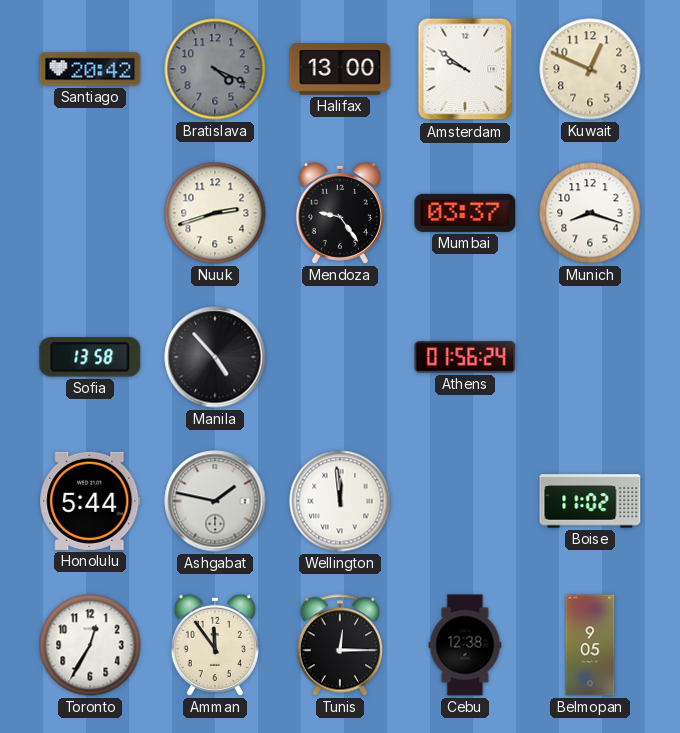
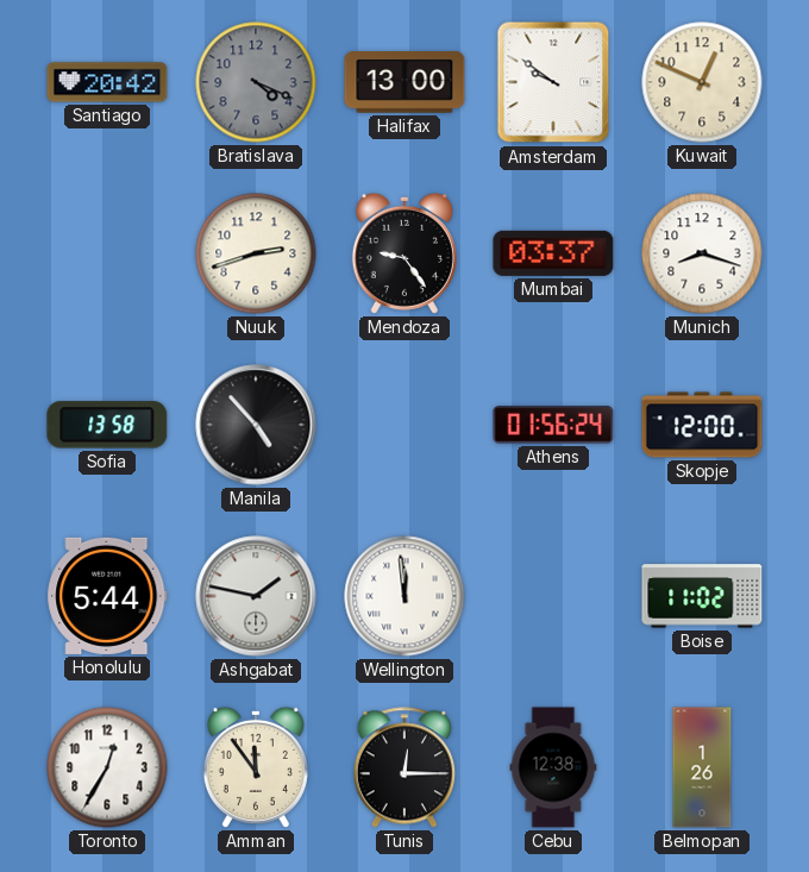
Skopje: none -> 12:00 (702, 425)
Belmopan: 9:05 -> 1:26 (702, 767)
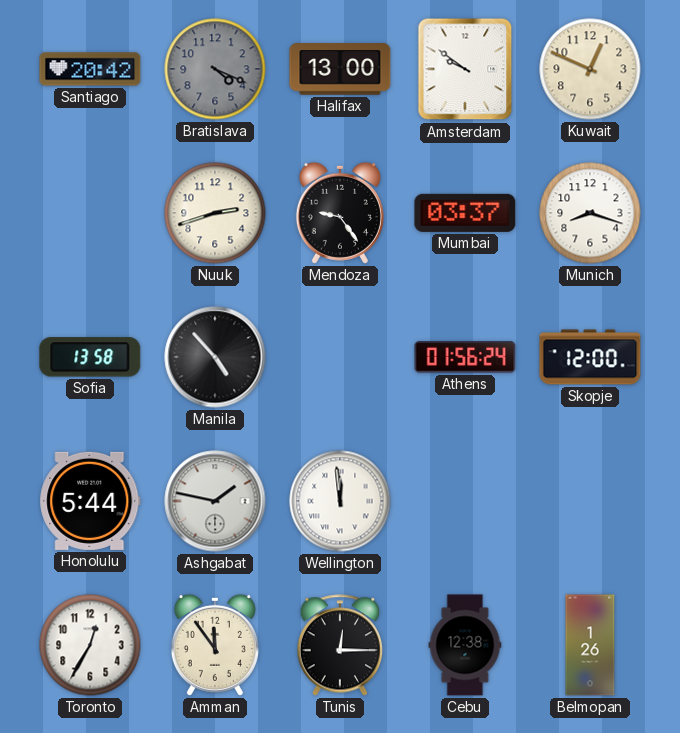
Boise: 11:02 -> none (702, 596)
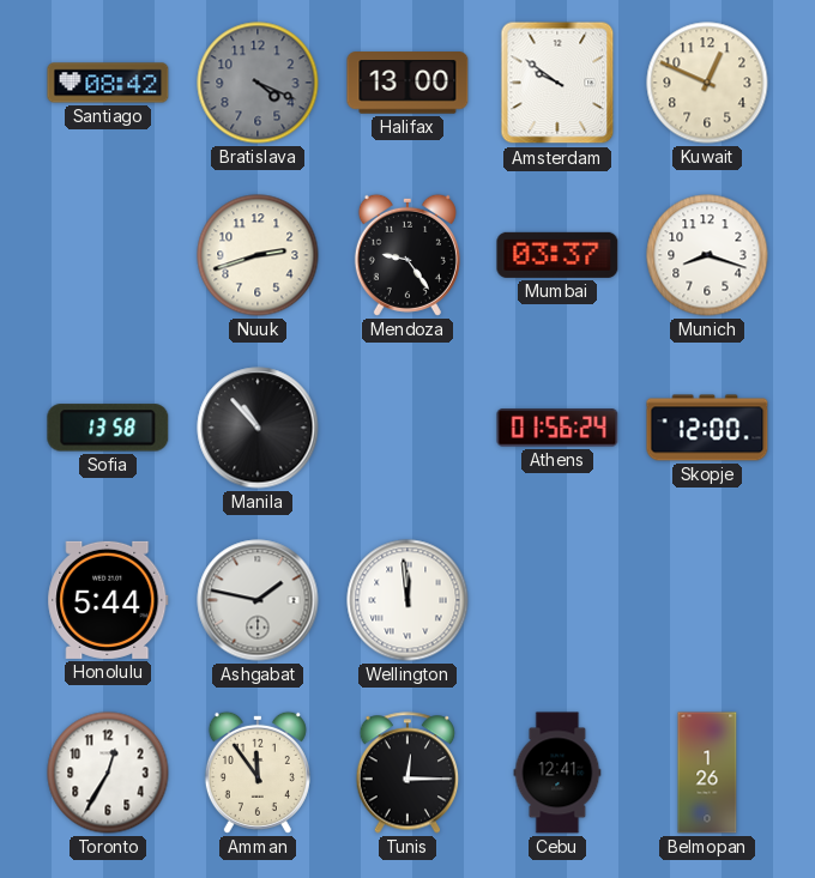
Santiago: 20:42 -> 08:42 (108, 83)
Manila: 4:53 -> 10:53 (258, 428)
Cebu: 12:38 -> 12:41 (557, 773)
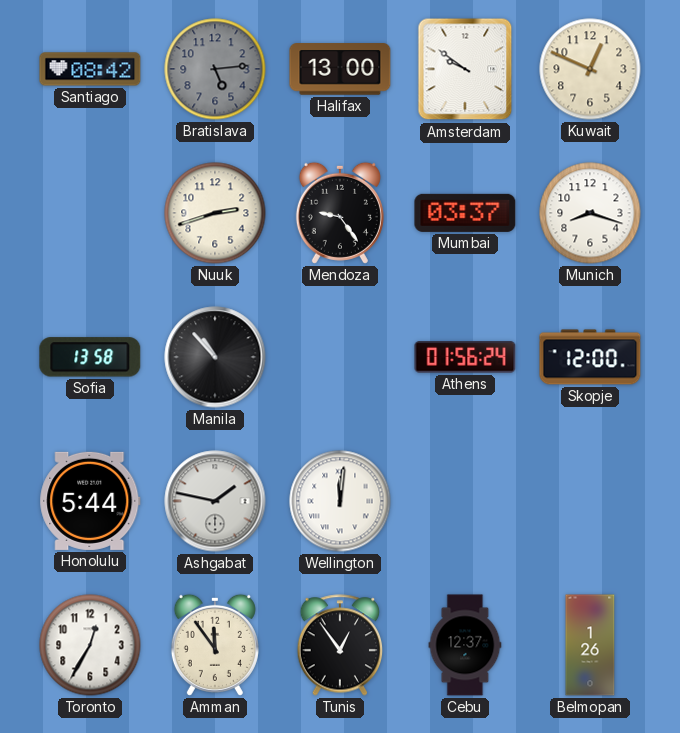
Bratislava: 4:19 -> 5:14 (215, 69)
Wellington: 11:59 -> 12:01 (340, 501)
Tunis: 12:15 -> 12:54 (340, 645)
Cebu: 12:41 -> 12:37 (465, 645)
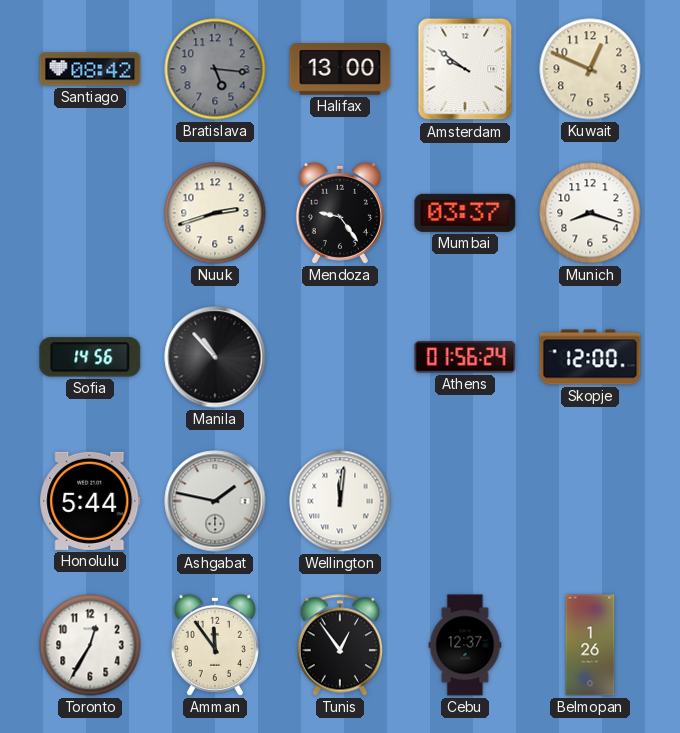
Bratislava: 5:14 -> 5:16 (215, 69)
Sofia: 13:58 -> 14:56 (90, 357)
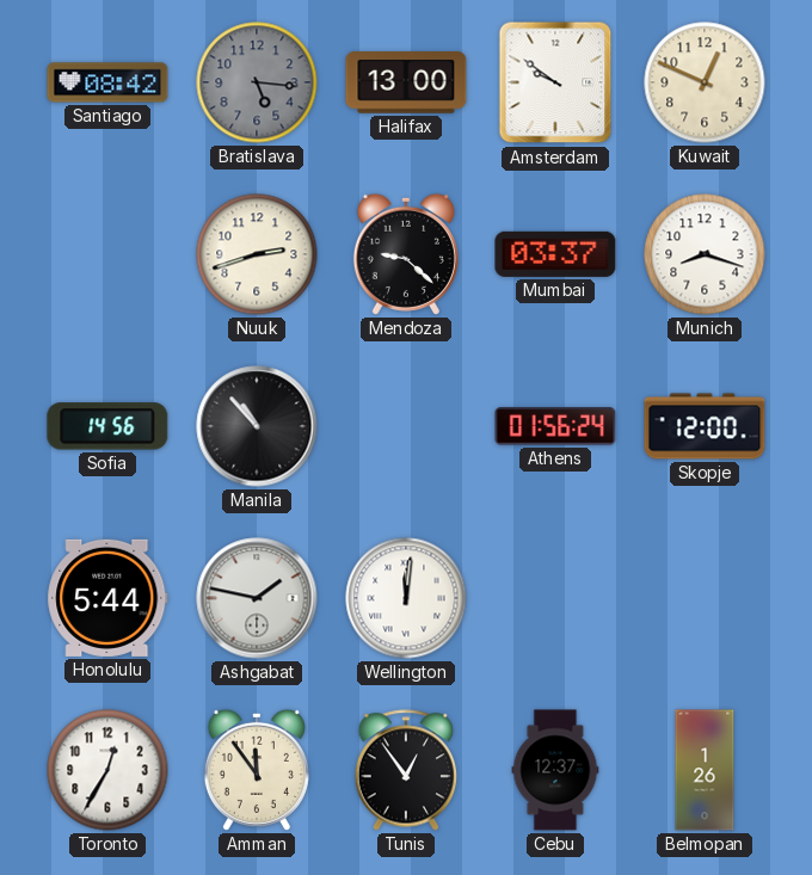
Mendoza: 9:24 -> 9:22 (406, 254)
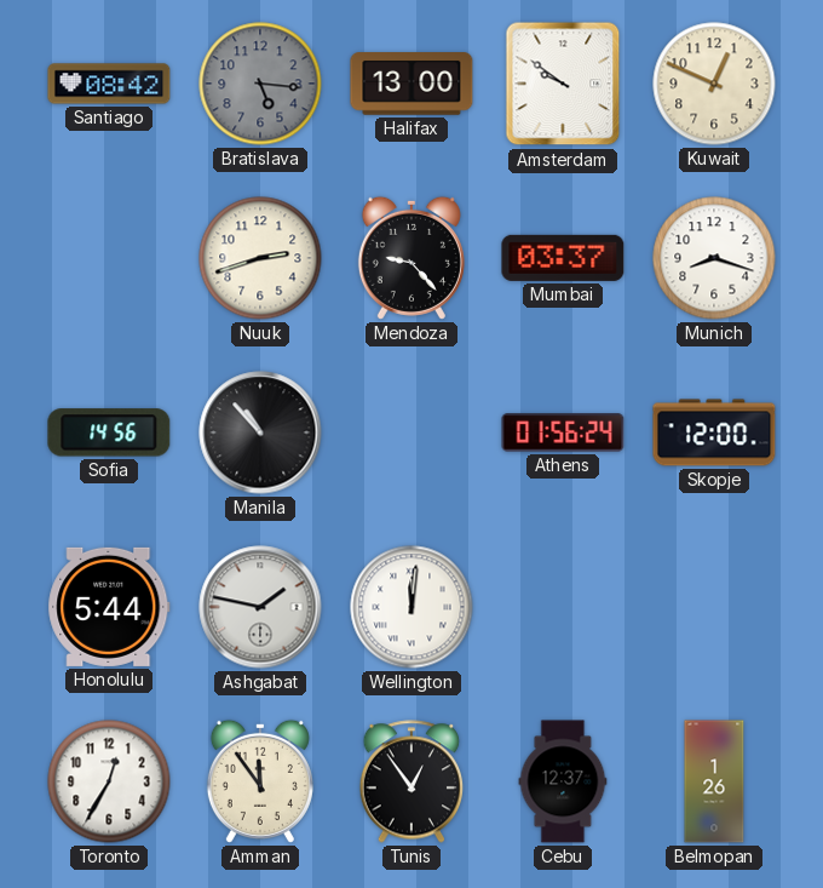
Mendoza: 9:22 -> 9:23 (411, 258)
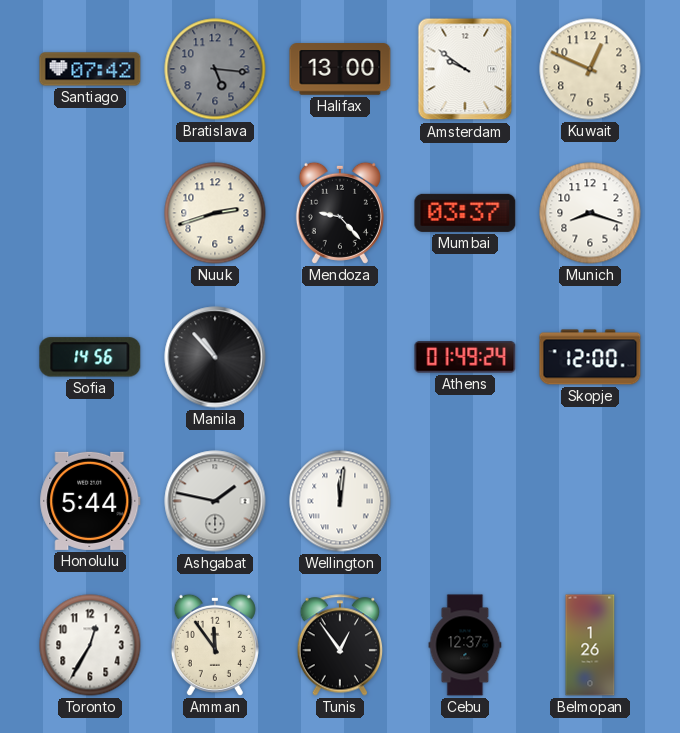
Santiago: 08:42 -> 07:42 (90, 69)
Athens: 01:56 -> 01:49 (465, 357)
